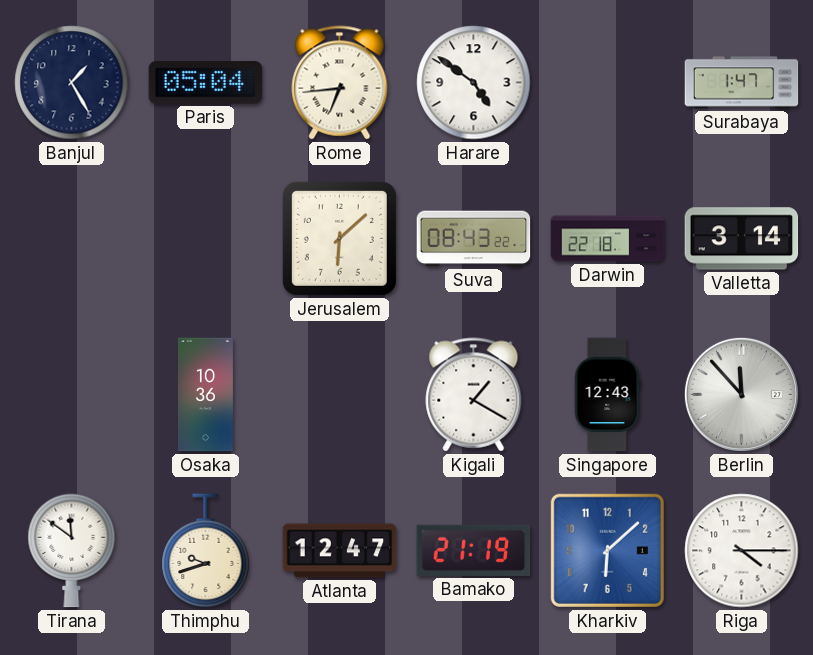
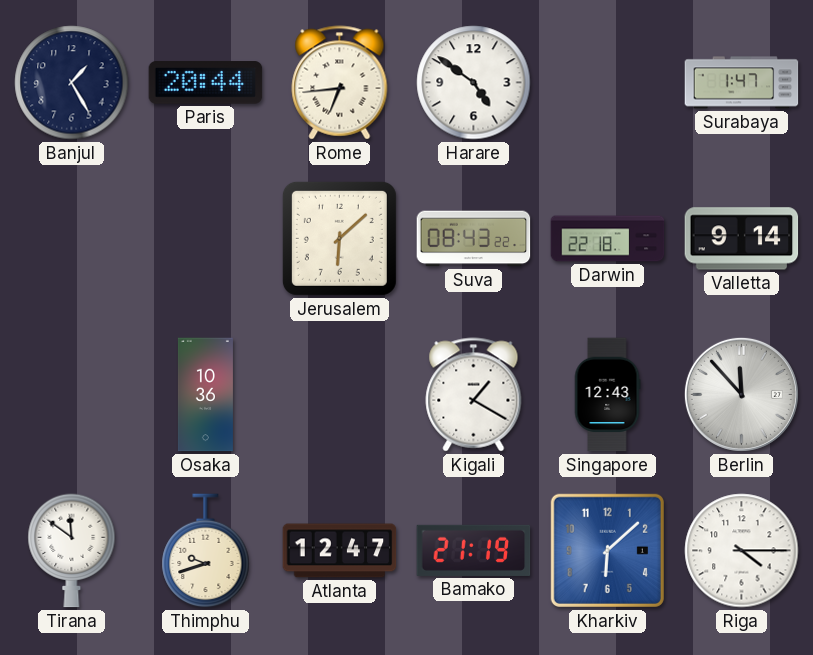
Paris: 05:04 -> 20:44 (206, 83)
Valletta: 3:14 -> 9:14 (742, 239)
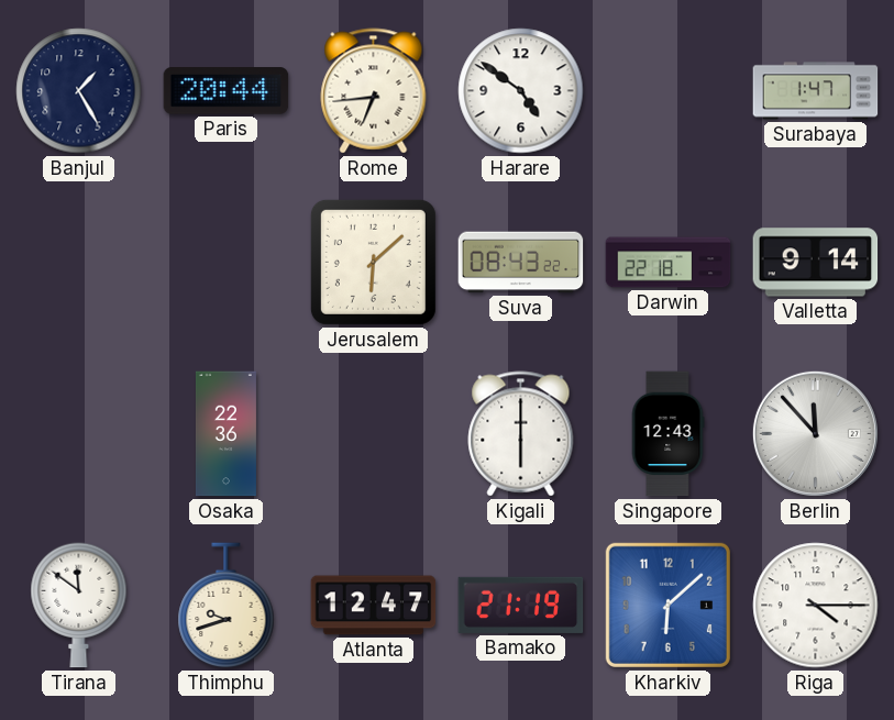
Osaka: 10:36 -> 22:36 (225, 434)
Kigali: 1:20 -> 6:00 (521, 434)
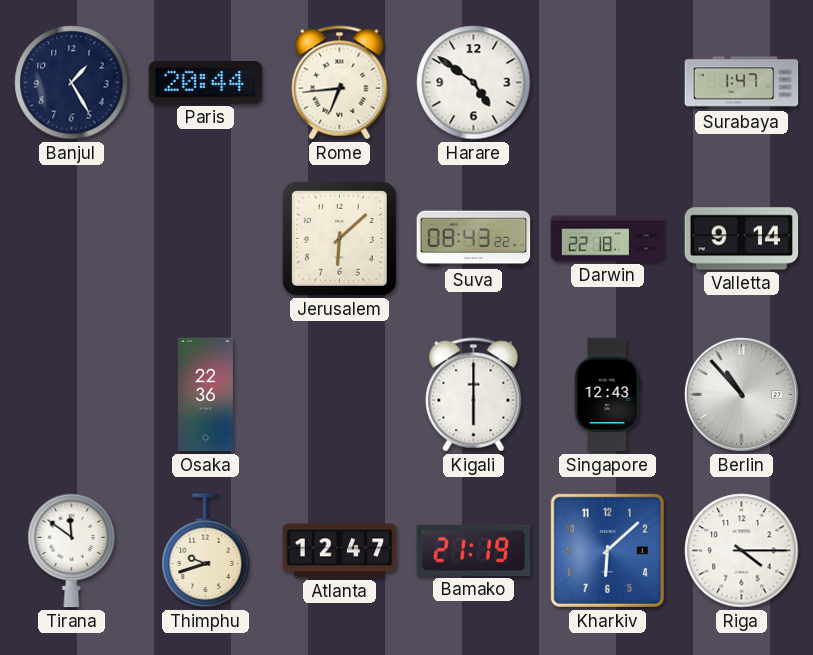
Berlin: 11:53 -> 10:53 (741, 394)
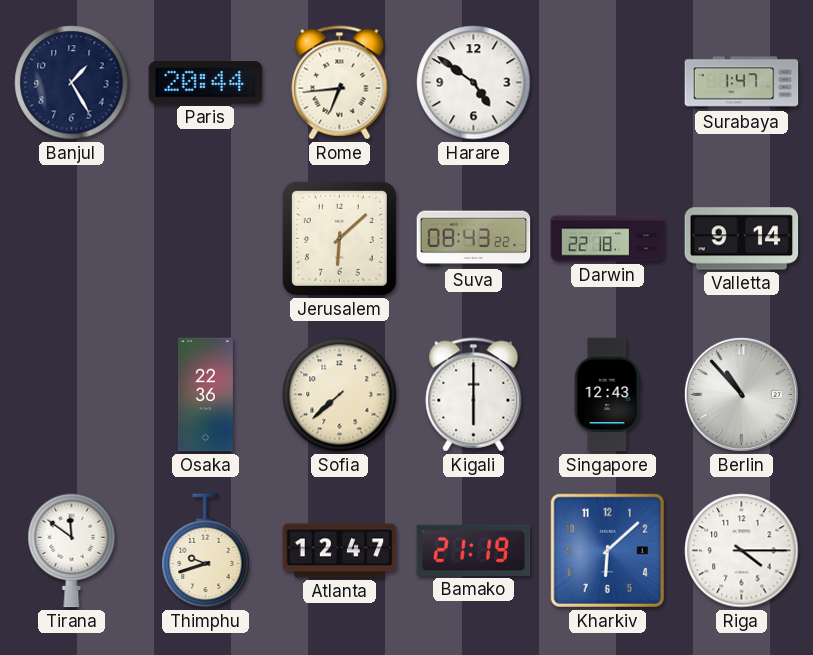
Sofia: none -> 7:38 (340, 395)
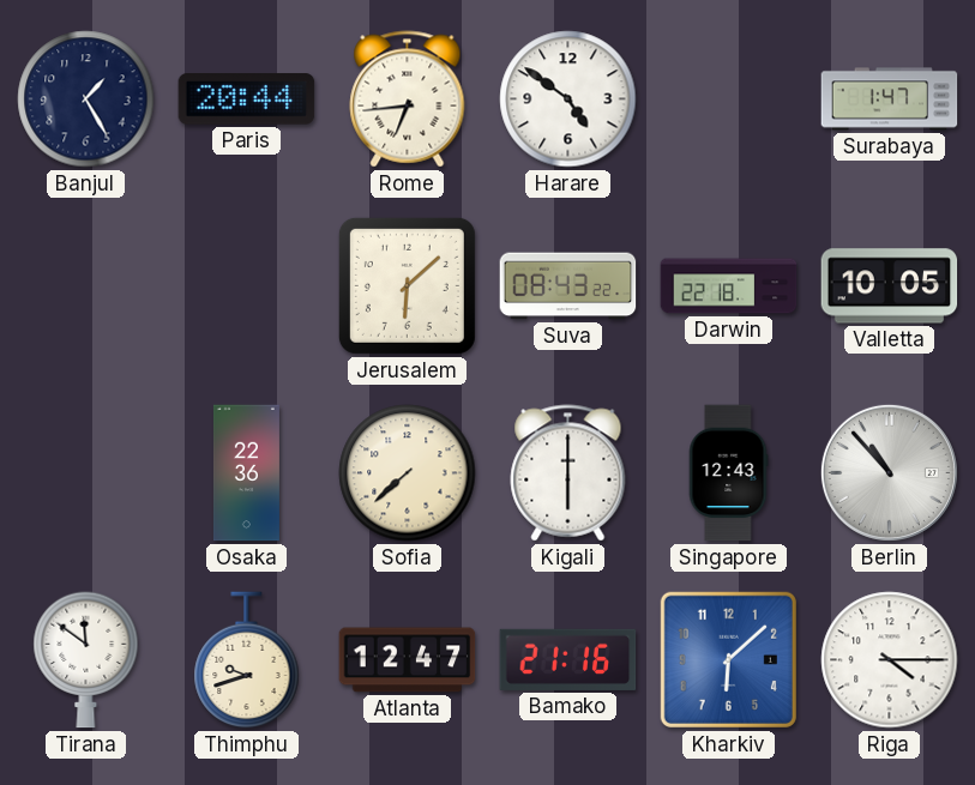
Valletta: 9:14 -> 10:05 (890, 286)
Bamako: 21:19 -> 21:16 (568, 659)
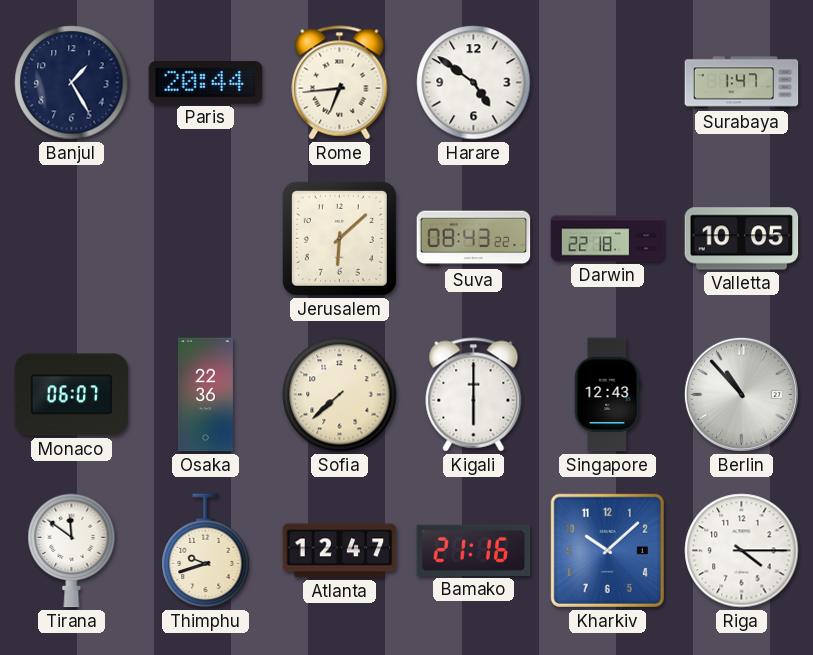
Monaco: none -> 06:07 (72, 395)
Kharkiv: 6:08 -> 10:08 (607, 550)
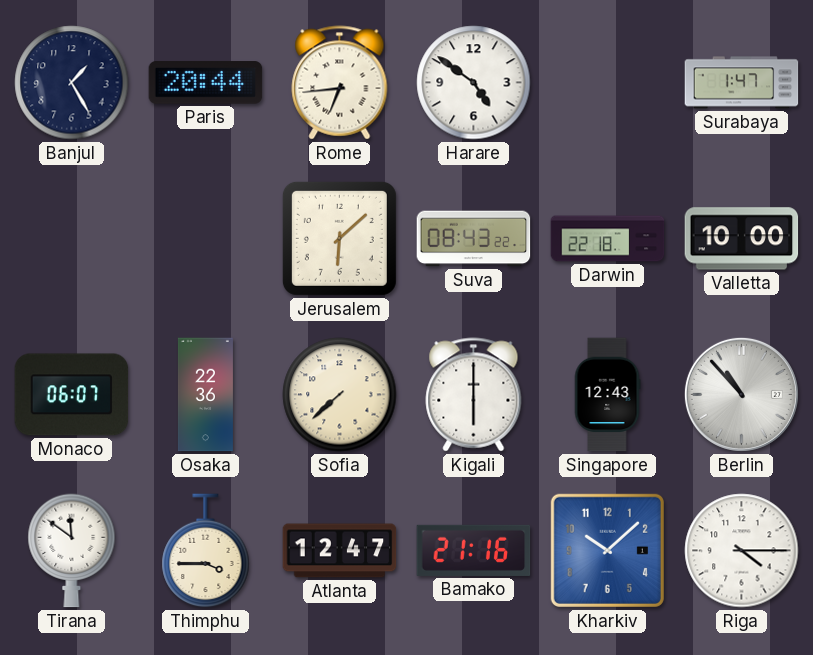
Valletta: 10:05 -> 10:00 (742, 239)
Thimphu: 9:42 -> 3:45 (206, 551)
